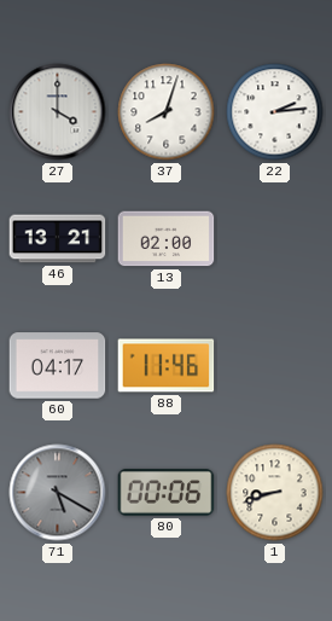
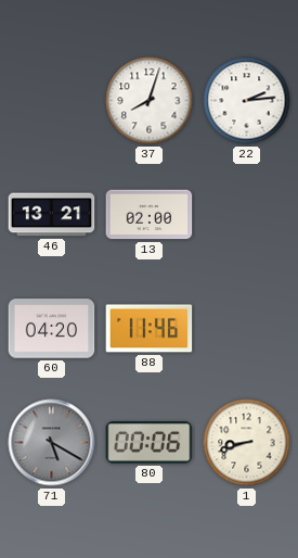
27: 4:00 -> none (58, 112)
60: 04:17 -> 04:20 (52, 329)
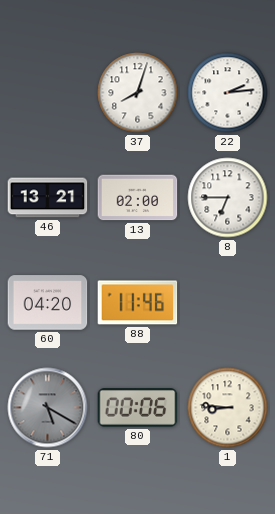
8: none -> 6:45 (228, 198)
1: 8:42 -> 8:46 (228, 408)
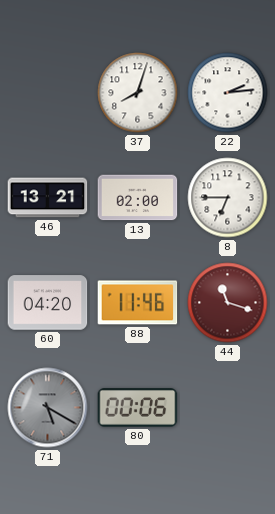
44: none -> 11:18 (228, 303)
1: 8:46 -> none (228, 408)
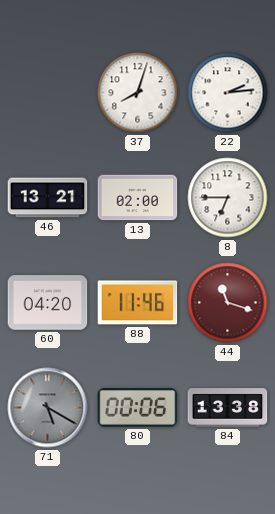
84: none -> 13:38 (228, 408)
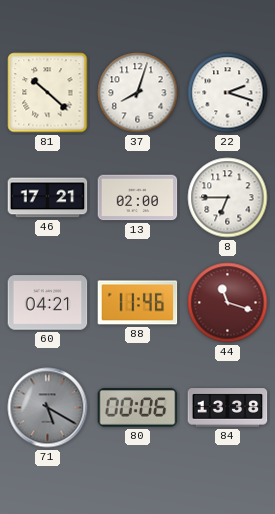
81: none -> 10:22 (48, 93)
22: 2:14 -> 2:18 (228, 93)
46: 13:21 -> 17:21 (48, 198)
60: 04:20 -> 04:21 (48, 303)
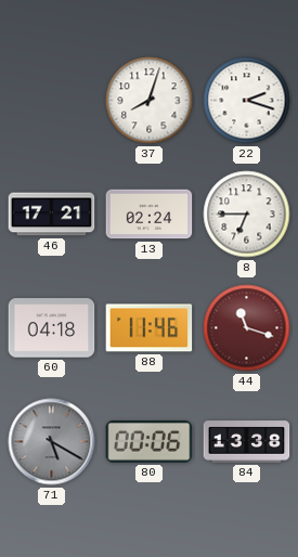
81: 10:22 -> none (48, 93)
13: 02:00 -> 02:24 (150, 215)
60: 04:21 -> 04:18 (52, 328)
